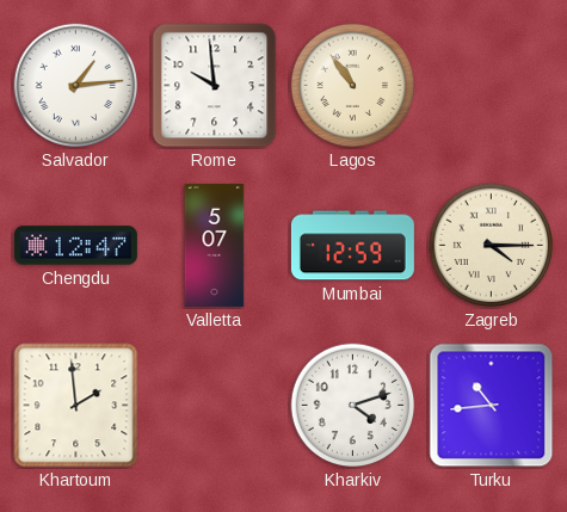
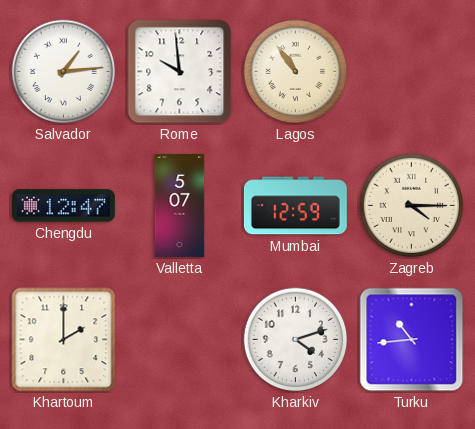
Khartoum: 1:59 -> 2:00 (64, 340)
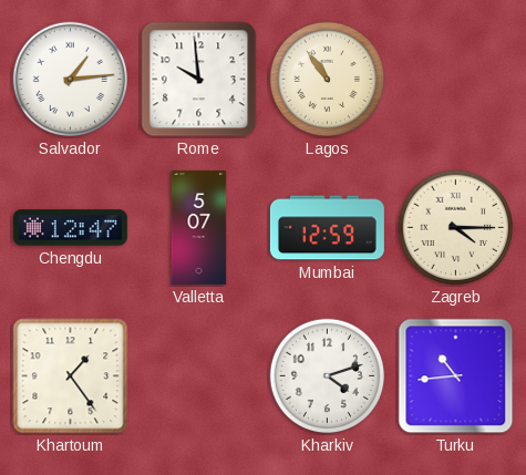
Khartoum: 2:00 -> 1:24 (71, 376)
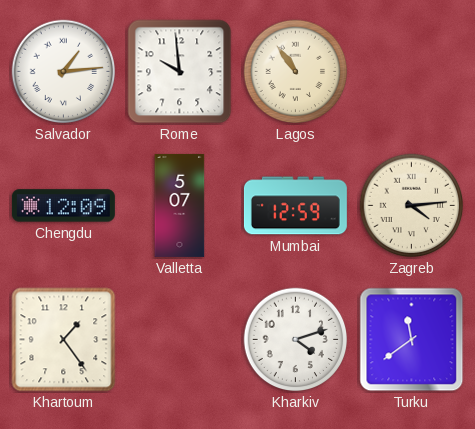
Chengdu: 12:47 -> 12:09 (63, 206)
Zagreb: 4:15 -> 4:14 (412, 206)
Turku: 10:44 -> 11:39 (412, 340)
